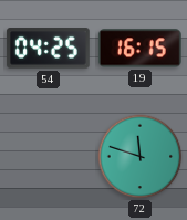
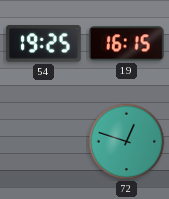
54: 04:25 -> 19:25 (43, 44)
72: 11:48 -> 12:48 (127, 142)
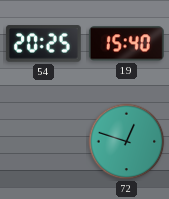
54: 19:25 -> 20:25 (43, 44)
19: 16:15 -> 15:40 (126, 44)
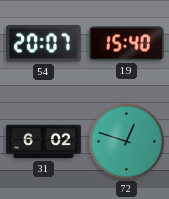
54: 20:25 -> 20:07 (43, 44)
31: none -> 6:02 (44, 142)
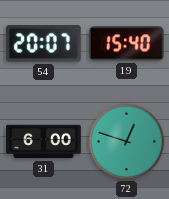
31: 6:02 -> 6:00 (44, 142)
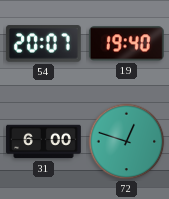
19: 15:40 -> 19:40 (126, 44)
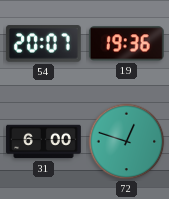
19: 19:40 -> 19:36 (126, 44)
